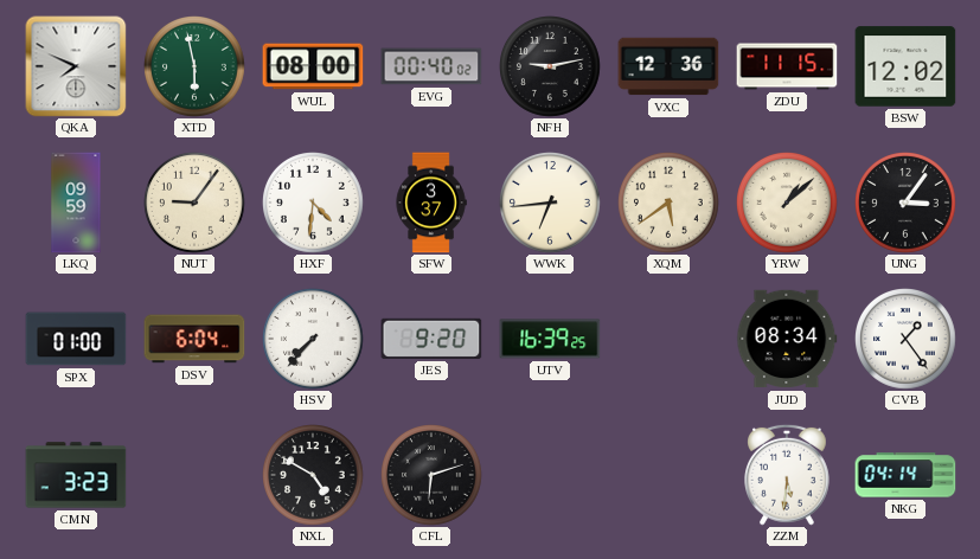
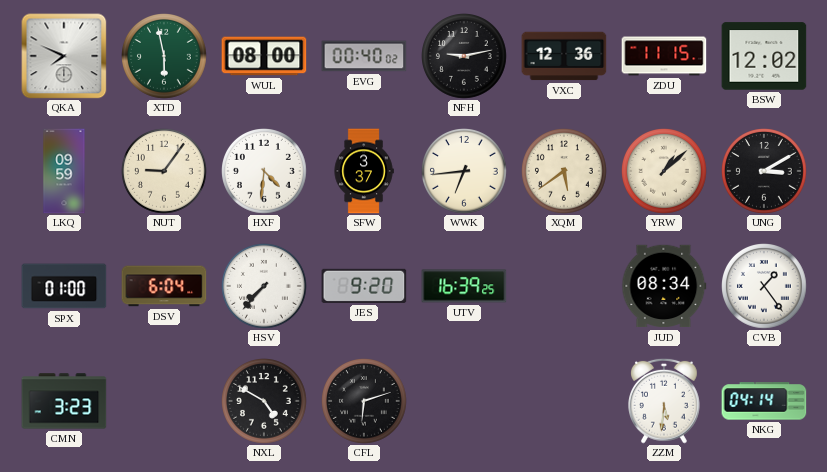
UNG: 3:06 -> 3:10 (765, 172)
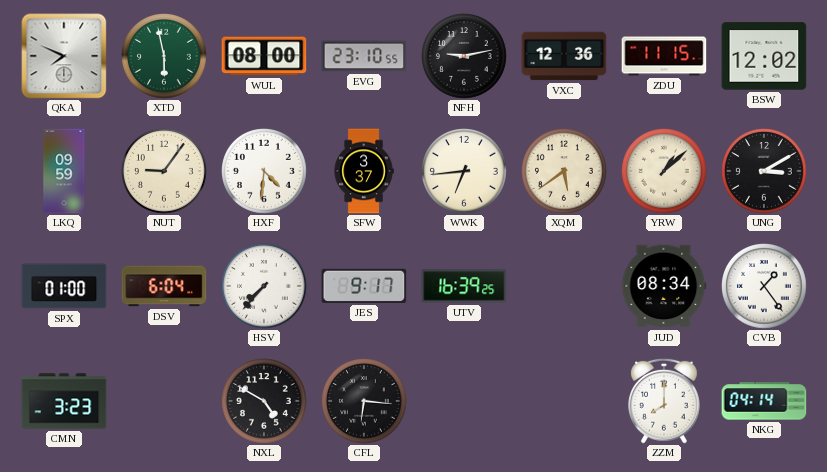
EVG: 00:40 -> 23:10 (364, 56)
JES: 9:20 -> 9:17 (364, 286)
CFL: 6:12 -> 6:16 (365, 402)
ZZM: 5:31 -> 8:00 (665, 401)
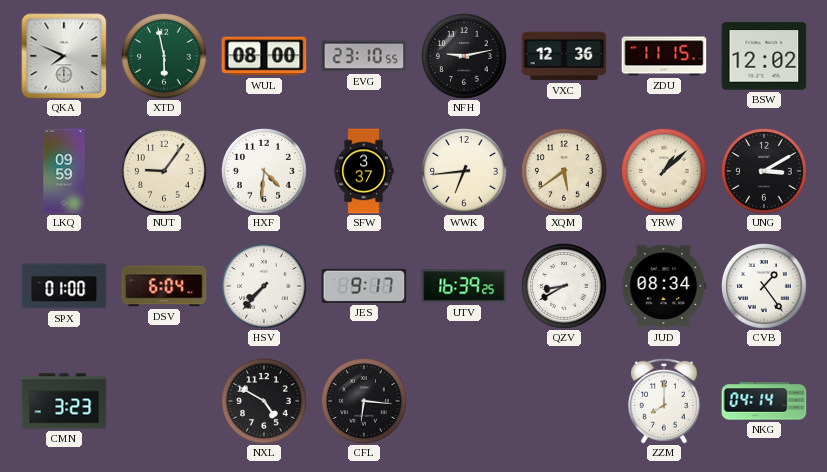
QZV: none -> 8:40 (565, 287)
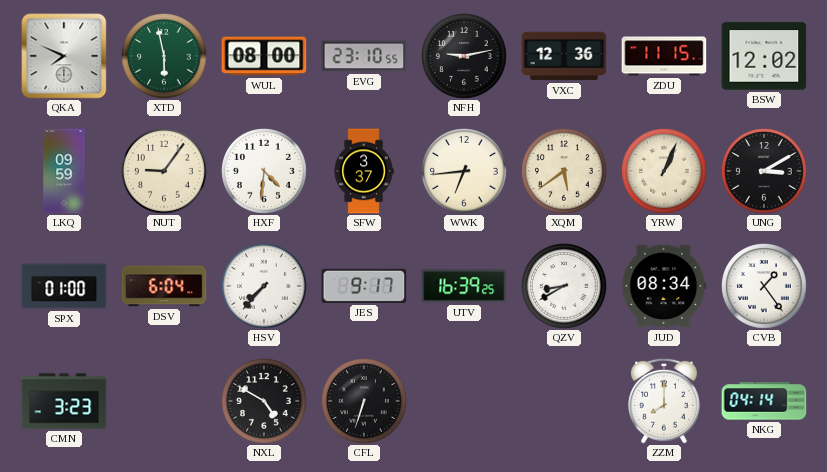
YRW: 1:08 -> 1:04 (665, 172)
CFL: 6:16 -> 6:33 (365, 402)
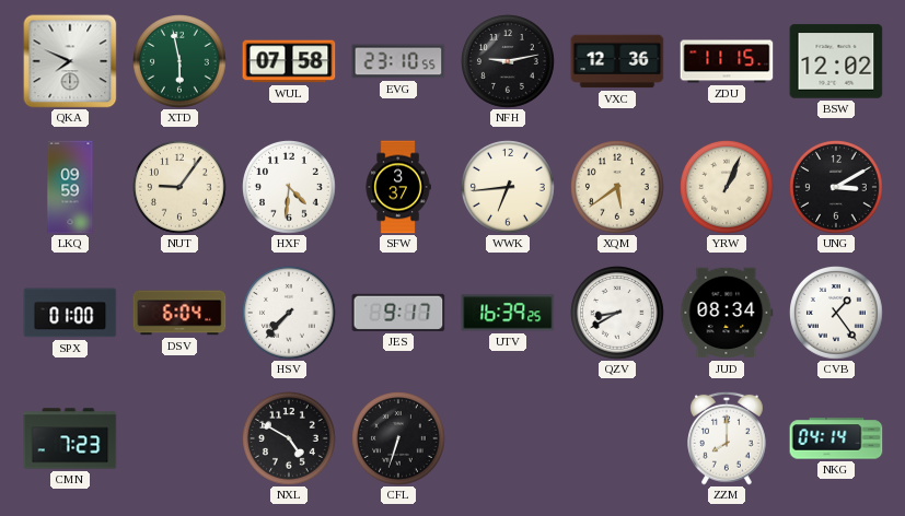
WUL: 08:00 -> 07:58 (289, 61)
CMN: 3:23 -> 7:23 (70, 438)
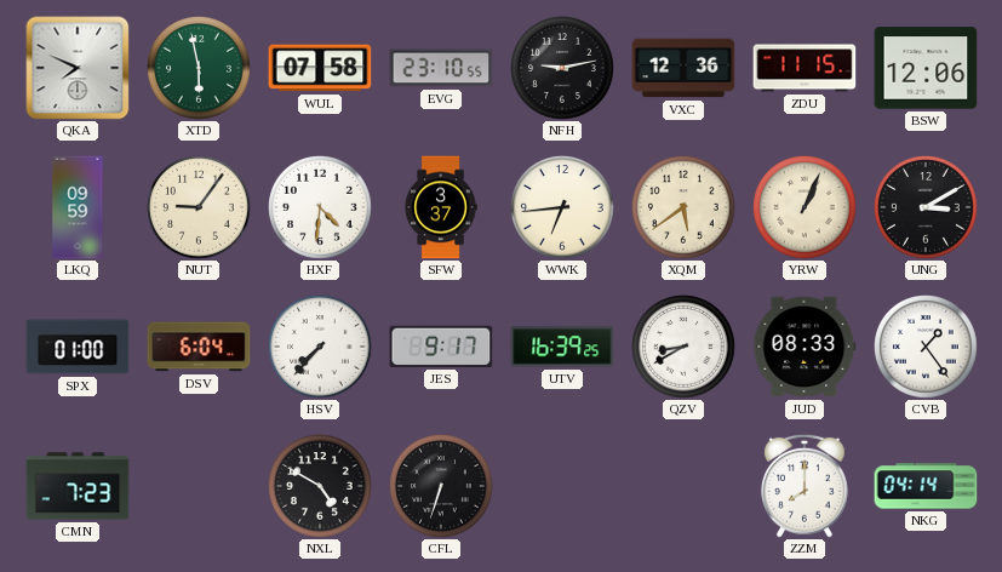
BSW: 12:02 -> 12:06 (926, 68)
JUD: 08:34 -> 08:33 (805, 347)
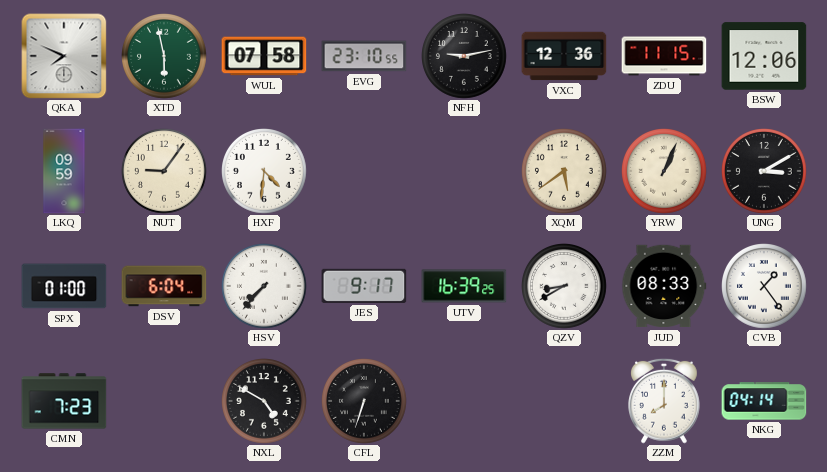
SFW: 3:37 -> none (441, 207)
WWK: 6:44 -> none (563, 208)
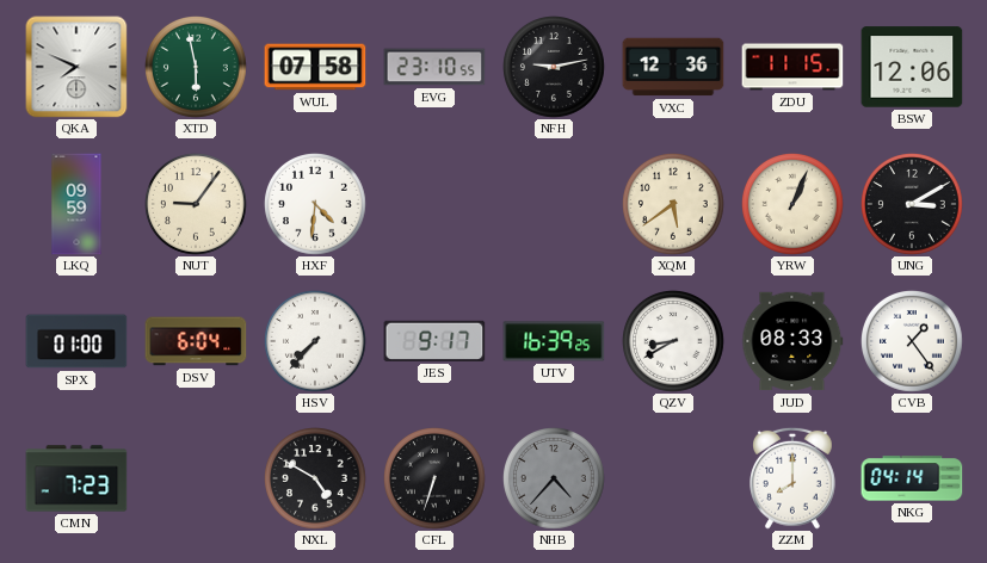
NHB: none -> 4:37 (555, 480)
